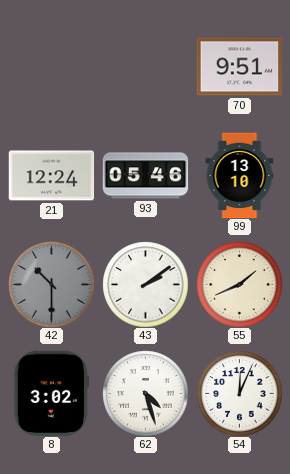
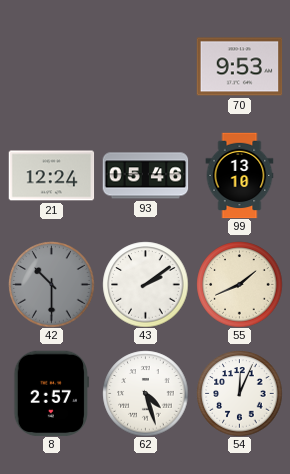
70: 9:51 -> 9:53 (239, 67)
8: 3:02 -> 2:57 (51, 393)
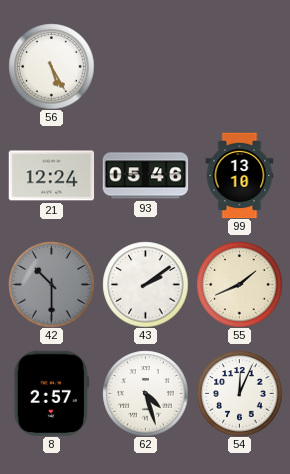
56: none -> 5:25 (51, 66)
70: 9:53 -> none (239, 67)
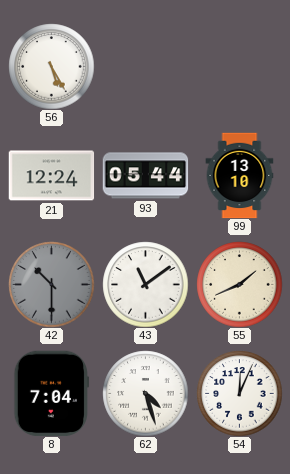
93: 05:46 -> 05:44 (145, 176)
43: 2:09 -> 11:09 (145, 284)
8: 2:57 -> 7:04 (51, 393)
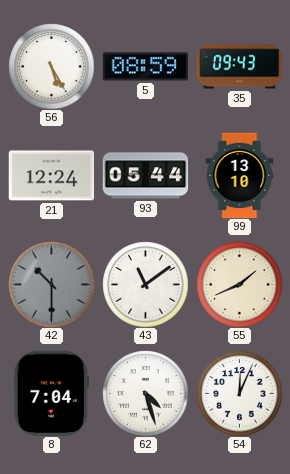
5: none -> 08:59 (145, 67)
35: none -> 09:43 (239, 67)
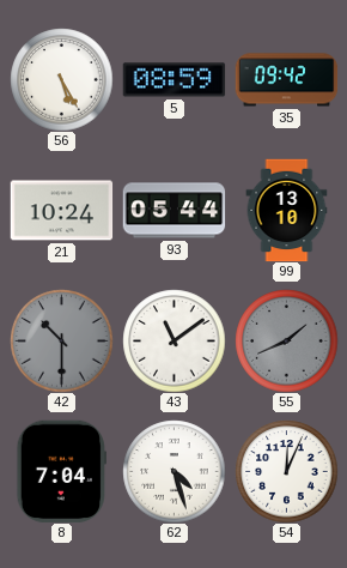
35: 09:43 -> 09:42 (286, 80)
21: 12:24 -> 10:24 (61, 211)
55 dial: cream -> grey (286, 340)
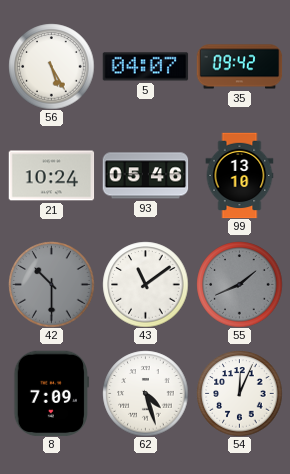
5: 08:59 -> 04:07 (145, 67)
93: 05:44 -> 05:46 (145, 176)
8: 7:04 -> 7:09 (51, 393)
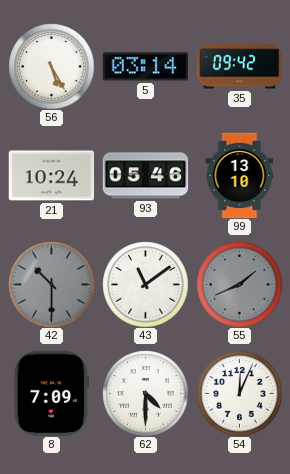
5: 04:07 -> 03:14 (145, 67)
62: 4:27 -> 4:30 (145, 393)
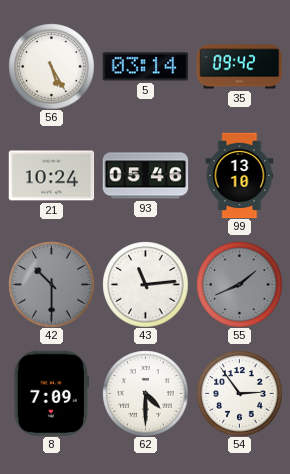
43: 11:09 -> 11:14 (145, 284)
54: 12:04 -> 2:54 (239, 393)
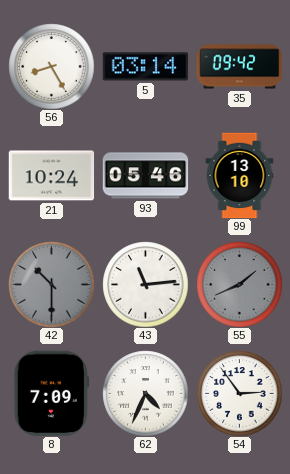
56: 5:25 -> 8:25 (51, 66)
62: 4:30 -> 4:34 (145, 393)
